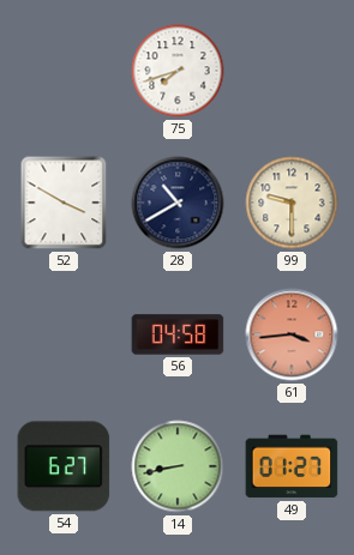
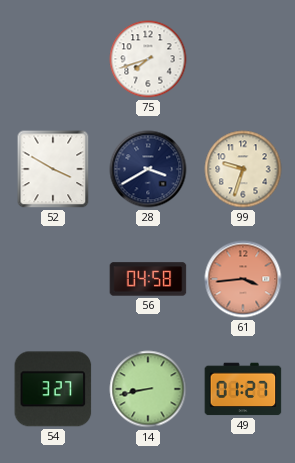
28: 10:40 -> 3:40 (148, 169)
99: 9:30 -> 9:33 (243, 169)
54: 6:27 -> 3:27 (53, 389)
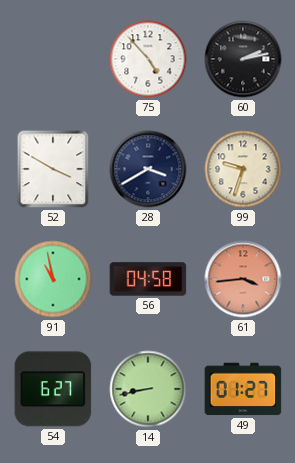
75: 7:42 -> 4:53 (148, 59)
60: none -> 2:13 (243, 59)
91: none -> 10:58 (53, 279)
54: 3:27 -> 6:27 (53, 389)
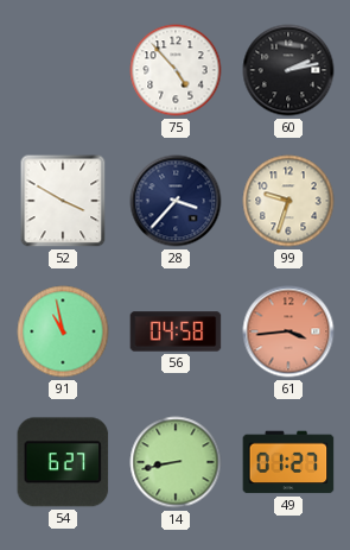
28: 3:40 -> 3:37 (176, 201)
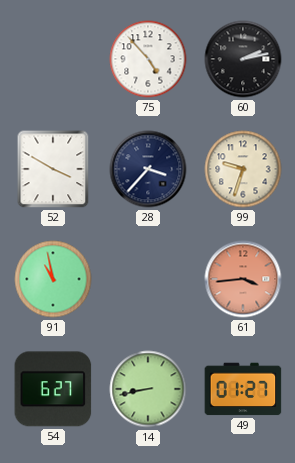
56: 04:58 -> none (176, 331)
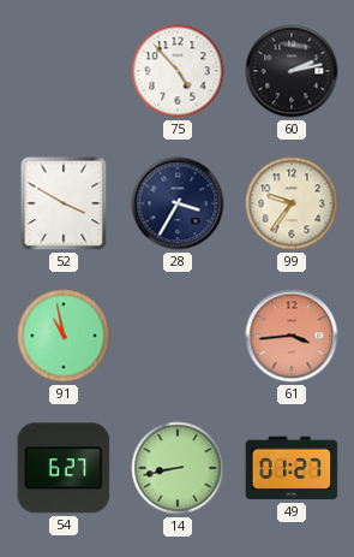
28: 3:37 -> 3:35 (178, 203)
99: 9:33 -> 9:36 (292, 203)
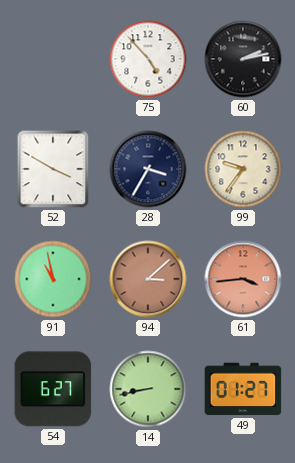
94: none -> 3:08 (148, 279)
